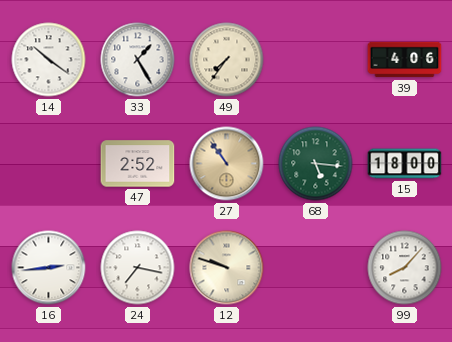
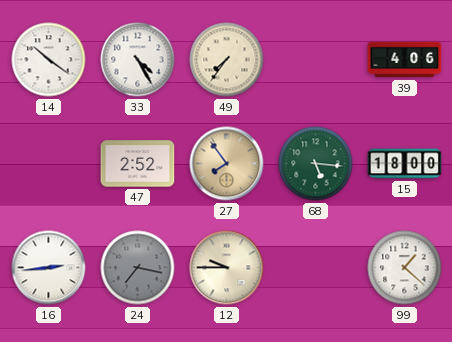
33: 1:25 -> 4:25 (138, 60)
27: 10:54 -> 7:54 (227, 164)
24 dial: white -> grey (138, 268)
12: 9:48 -> 9:45 (227, 268)
99: 8:07 -> 1:22 (405, 268)
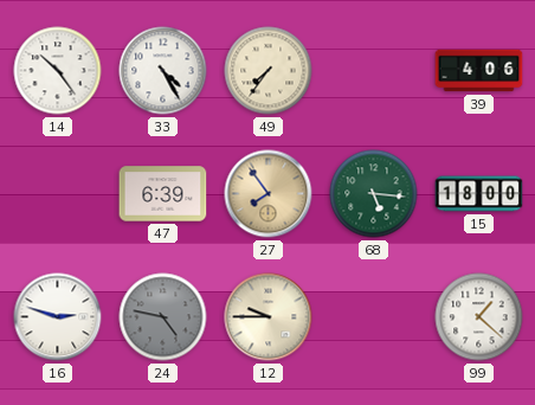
14: 10:21 -> 10:24 (58, 71)
47: 2:52 -> 6:39 (163, 194)
16: 2:44 -> 2:48 (58, 317)
24: 7:17 -> 4:47 (163, 317)
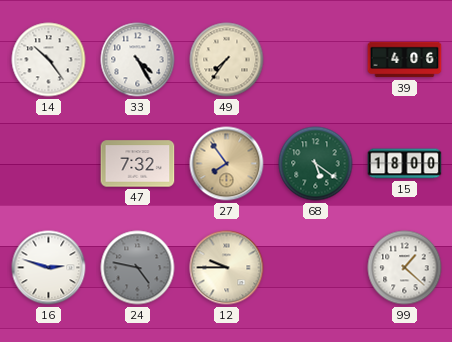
47: 6:39 -> 7:32 (138, 164)
68: 5:16 -> 5:21 (316, 164)
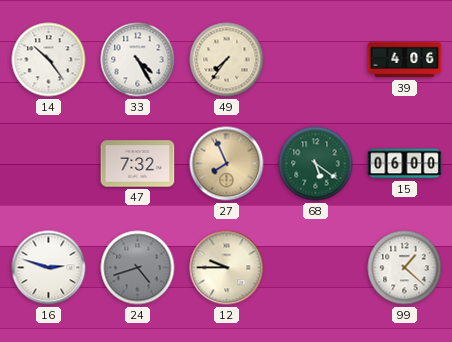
27: 7:54 -> 7:56 (227, 164)
15: 18:00 -> 06:00 (405, 164)
24: 4:47 -> 4:42 (138, 268)
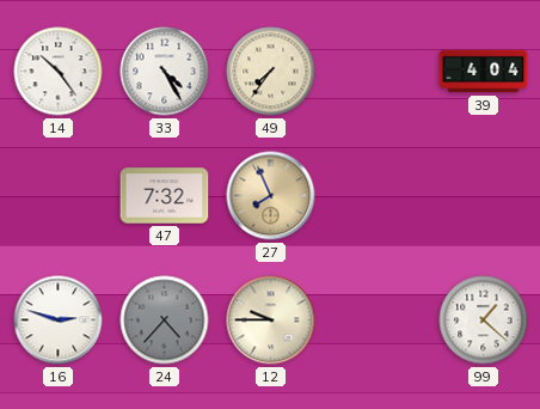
39: 4:06 -> 4:04 (484, 72)
68: 5:21 -> none (316, 164)
15: 06:00 -> none (405, 164)
24: 4:42 -> 4:37 (165, 321)
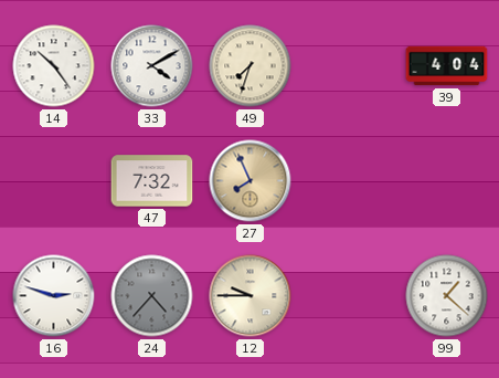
33: 4:25 -> 4:10 (152, 66)
49: 7:36 -> 7:33 (251, 66)
